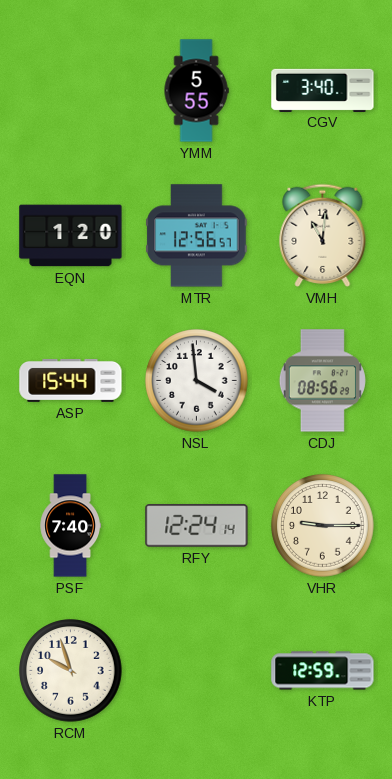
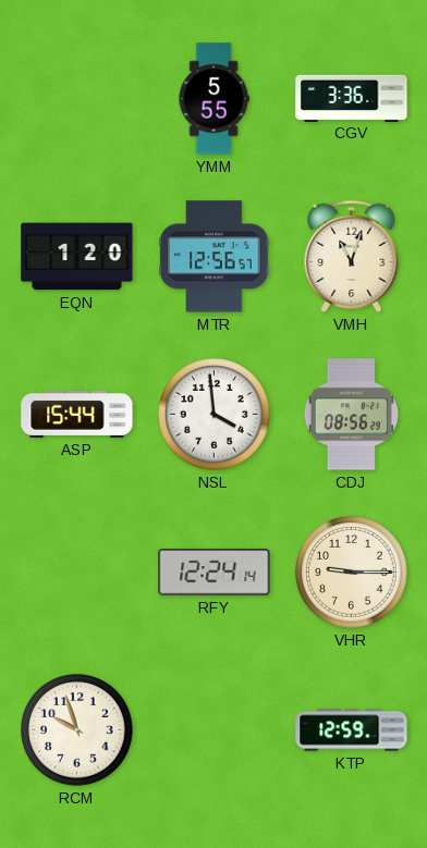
CGV: 3:40 -> 3:36 (352, 98)
VMH: 11:01 -> 11:03 (352, 256)
PSF: 7:40 -> none (70, 526)
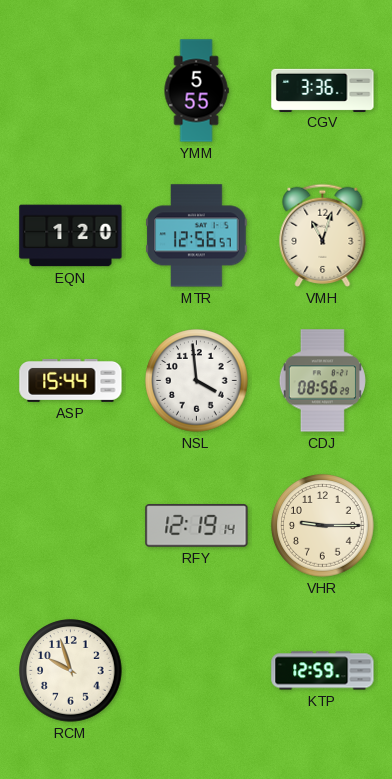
RFY: 12:24 -> 12:19 (197, 526)
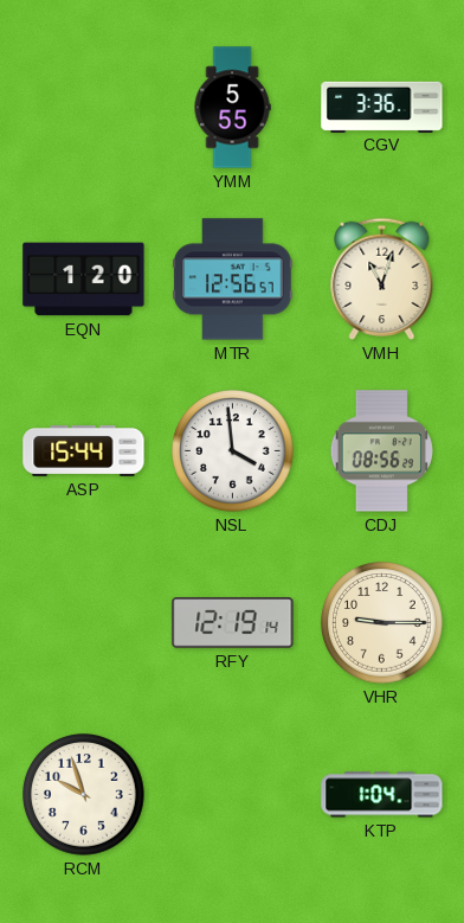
KTP: 12:59 -> 1:04 (382, 795)
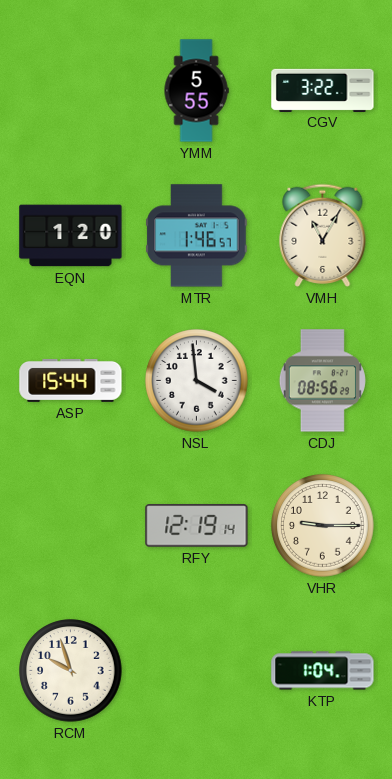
CGV: 3:36 -> 3:22 (323, 90)
MTR: 12:56 -> 1:46 (197, 236)
VMH: 11:03 -> 11:05 (323, 235)
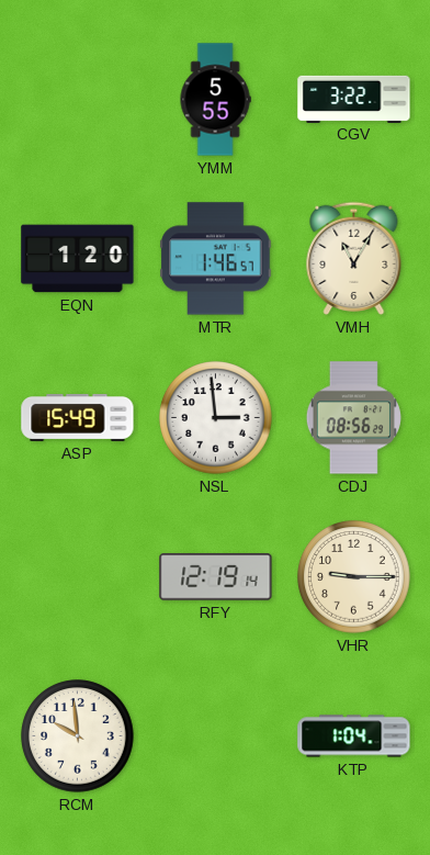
ASP: 15:44 -> 15:49 (78, 417)
NSL: 3:59 -> 2:59 (216, 418)
RCM: 9:57 -> 9:59 (78, 736)
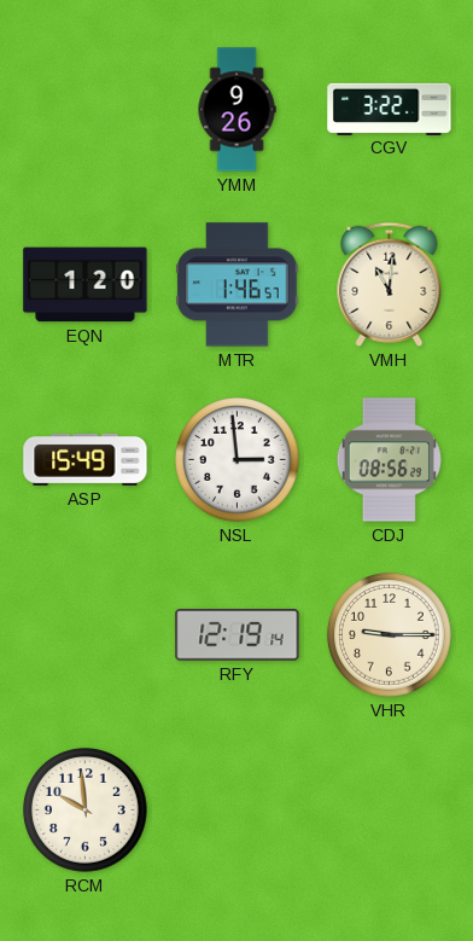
YMM: 5:55 -> 9:26 (237, 110)
VMH: 11:05 -> 11:01 (390, 284)
KTP: 1:04 -> none (354, 736)
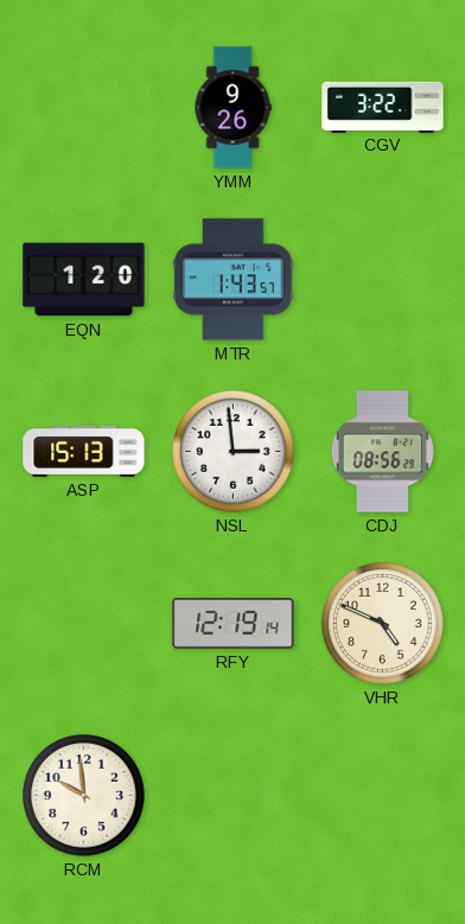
MTR: 1:46 -> 1:43 (234, 280)
VMH: 11:01 -> none (390, 284)
ASP: 15:49 -> 15:13 (84, 451)
VHR: 9:15 -> 4:49 (383, 624)
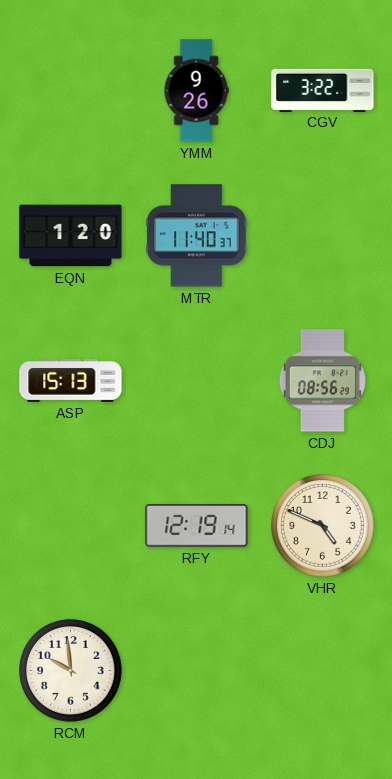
MTR: 1:43 -> 11:40 (197, 236)
NSL: 2:59 -> none (234, 452)
